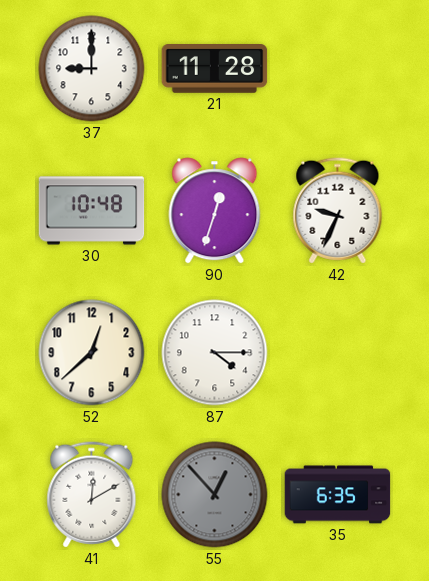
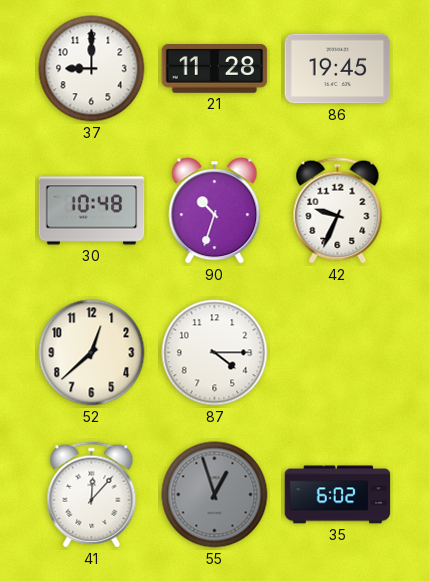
86: none -> 19:45 (338, 69)
90: 12:33 -> 10:33 (215, 211)
41: 12:10 -> 12:07 (92, 495)
55: 12:53 -> 12:57 (215, 495)
35: 6:35 -> 6:02 (338, 495)
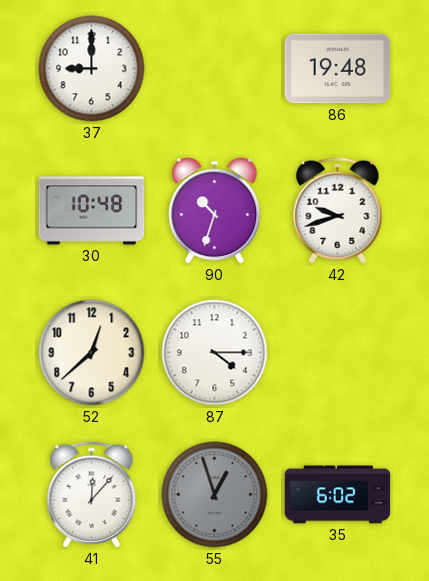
21: 11:28 -> none (215, 69)
86: 19:45 -> 19:48 (338, 69)
42: 9:34 -> 9:42 (338, 211)
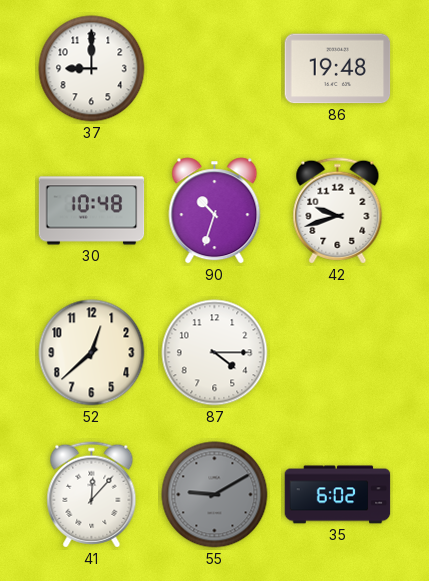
55: 12:57 -> 9:10 (215, 495)
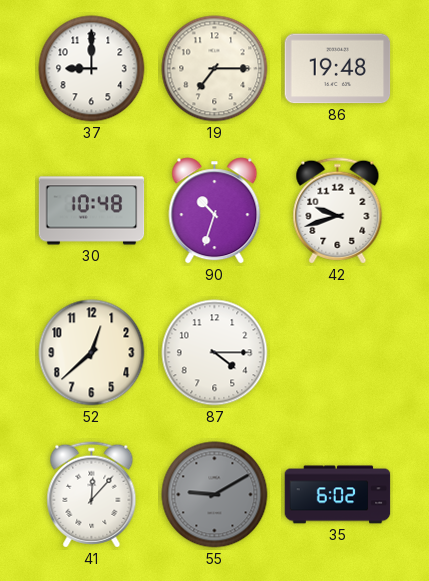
19: none -> 7:15 (215, 69)
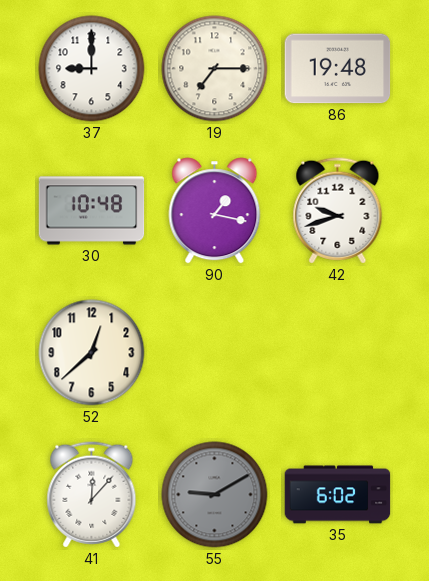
90: 10:33 -> 1:17 (215, 211)
87: 4:15 -> none (215, 353)
